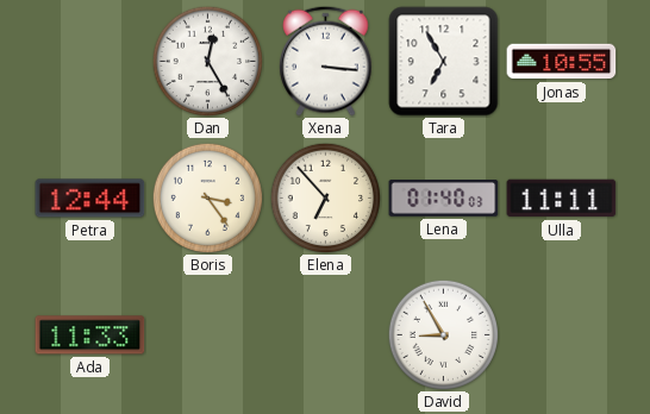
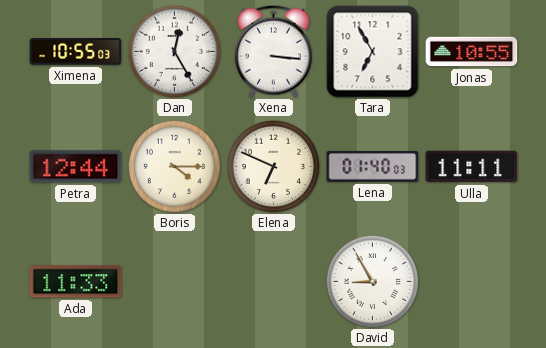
Ximena: none -> 10:55 (76, 52)
Boris: 3:24 -> 4:15 (174, 166)
Elena: 6:53 -> 6:49 (273, 166)
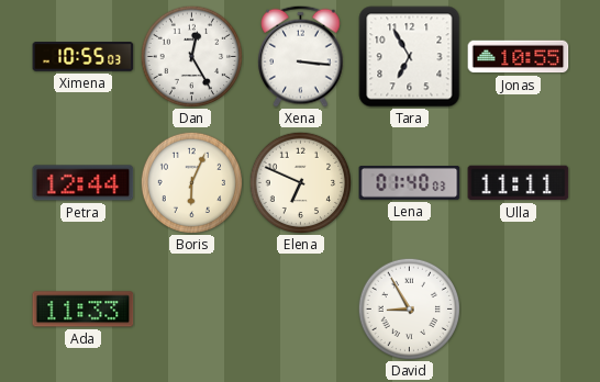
Boris: 4:15 -> 6:04 (191, 182)
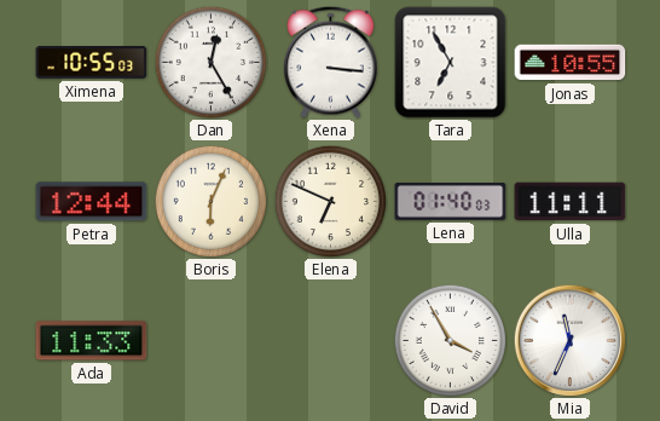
David: 8:55 -> 3:55 (450, 340)
Mia: none -> 11:34 (569, 340)
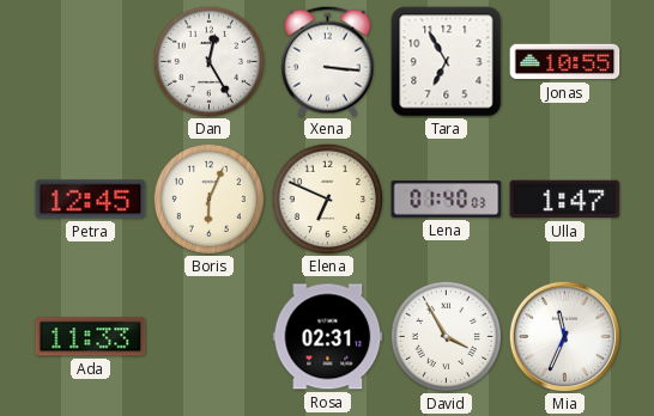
Ximena: 10:55 -> none (92, 63)
Petra: 12:44 -> 12:45 (91, 200)
Ulla: 11:11 -> 1:47 (565, 200)
Rosa: none -> 02:31 (328, 337)
